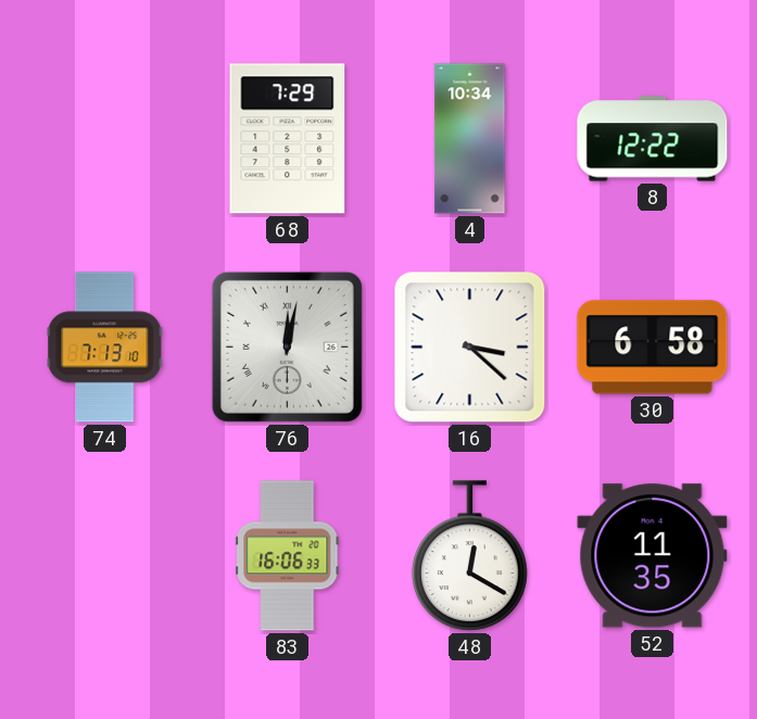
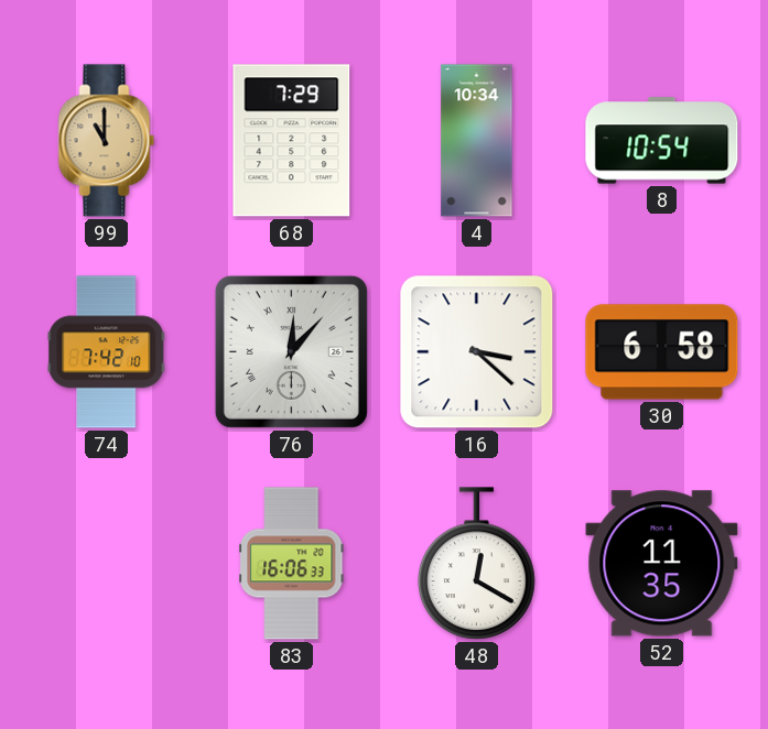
99: none -> 11:00 (107, 141)
8: 12:22 -> 10:54 (662, 141)
74: 7:13 -> 7:42 (107, 352)
76: 12:02 -> 12:07 (291, 351)
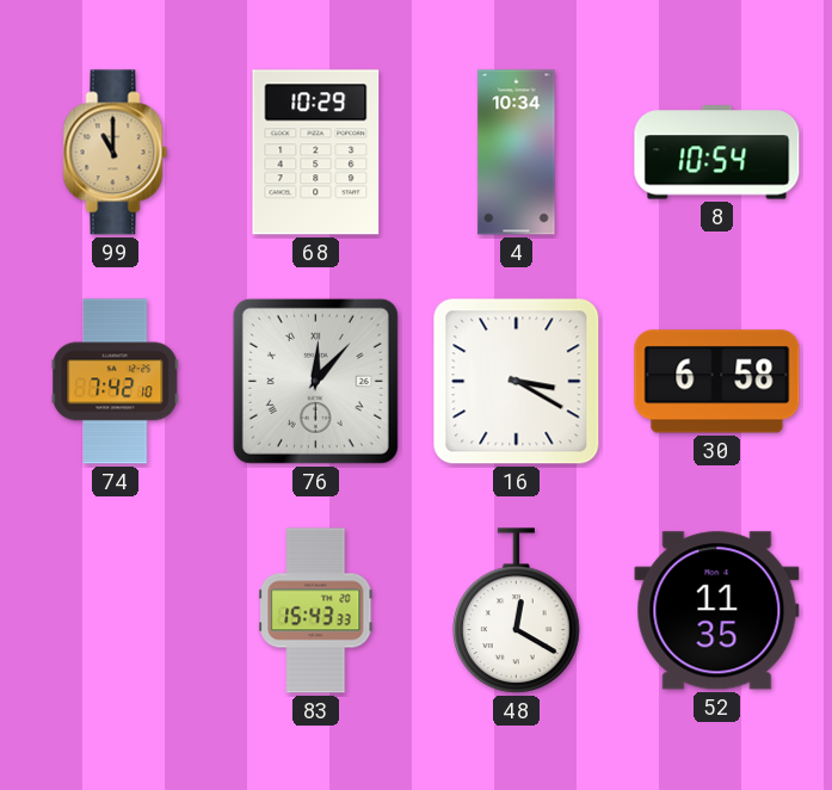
68: 7:29 -> 10:29 (316, 153)
16: 3:22 -> 3:20 (517, 382)
83: 16:06 -> 15:43 (316, 611)
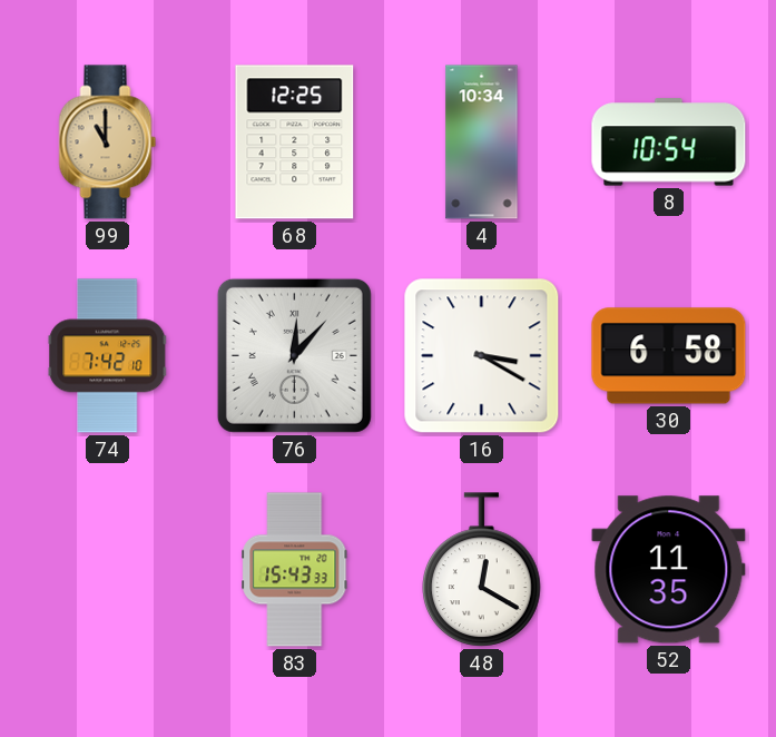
68: 10:29 -> 12:25 (295, 143)
